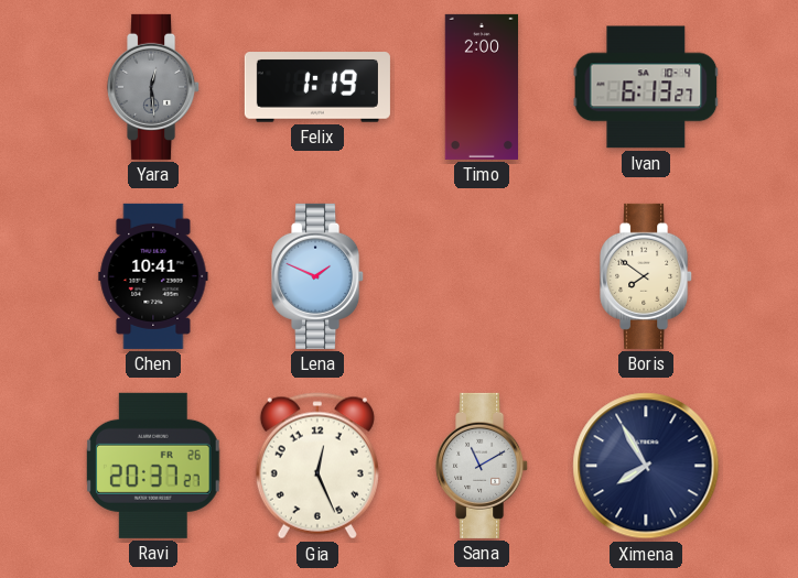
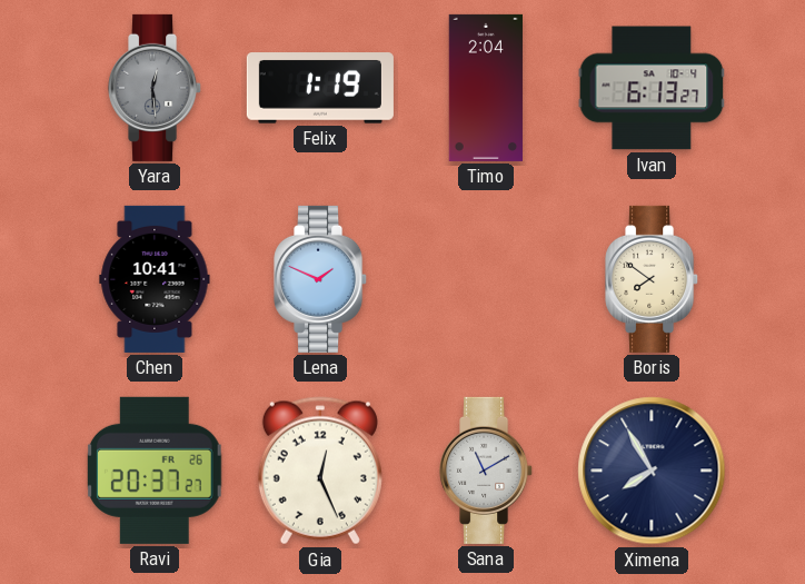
Timo: 2:00 -> 2:04 (486, 88)
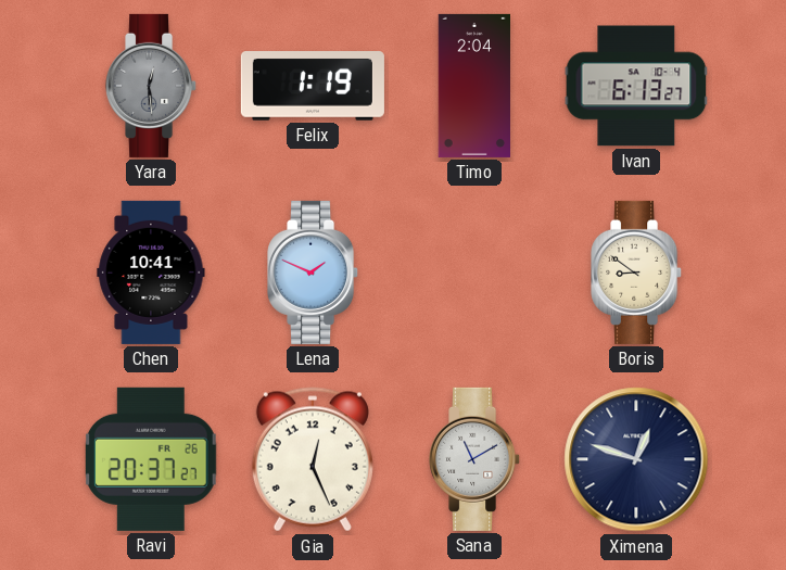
Boris: 7:51 -> 8:51 (637, 273)
Ximena: 7:55 -> 12:48 (636, 459)
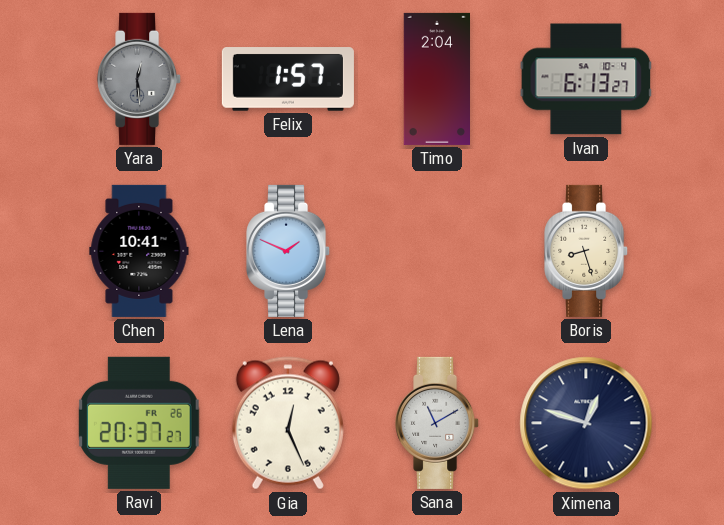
Felix: 1:19 -> 1:57 (288, 79)
Boris: 8:51 -> 8:27 (587, 251)
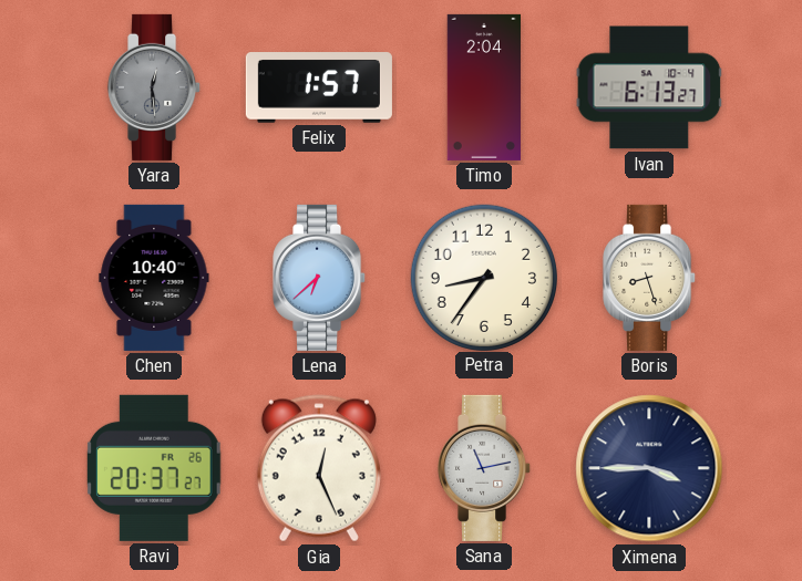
Chen: 10:41 -> 10:40 (154, 278)
Lena: 1:49 -> 6:38 (320, 278)
Petra: none -> 8:36 (483, 277)
Sana: 11:10 -> 11:13 (485, 468)
Ximena: 12:48 -> 3:45 (649, 468)
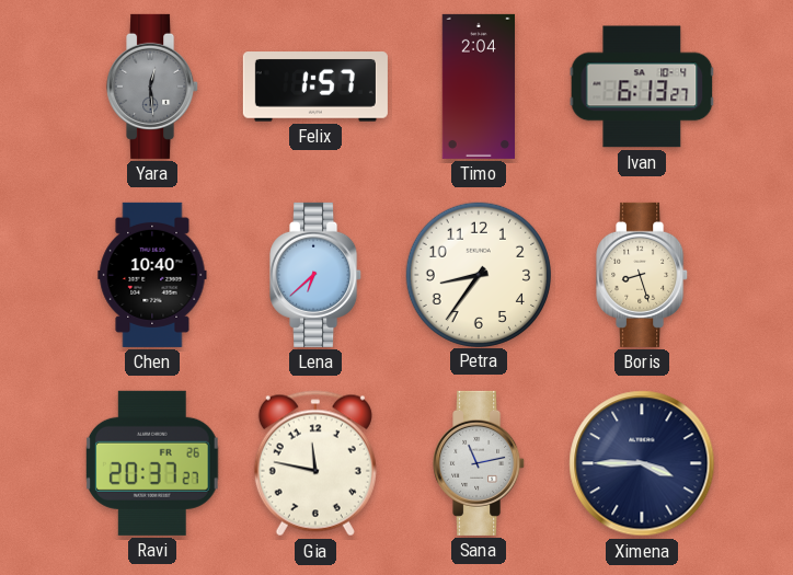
Gia: 12:26 -> 11:47 (315, 463)
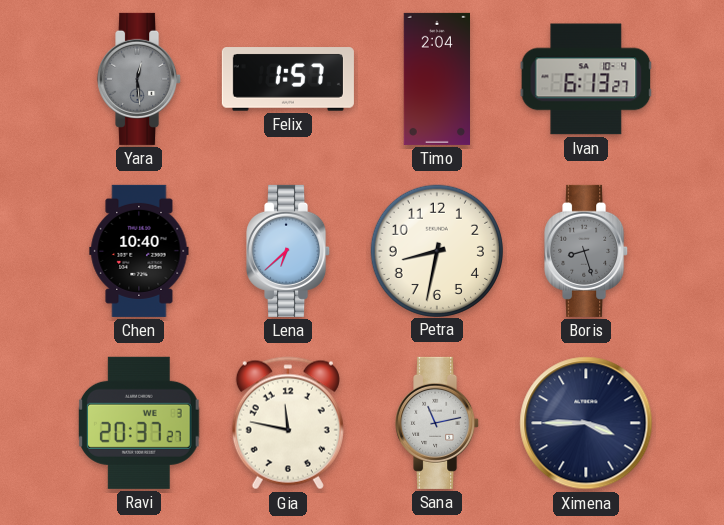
Petra: 8:36 -> 8:32 (436, 250)
Boris dial: cream -> grey (587, 251)
Ravi date: FR 26 -> WE 3 (139, 423)
